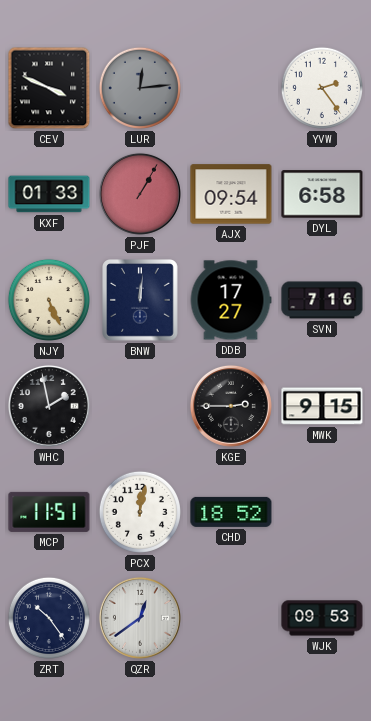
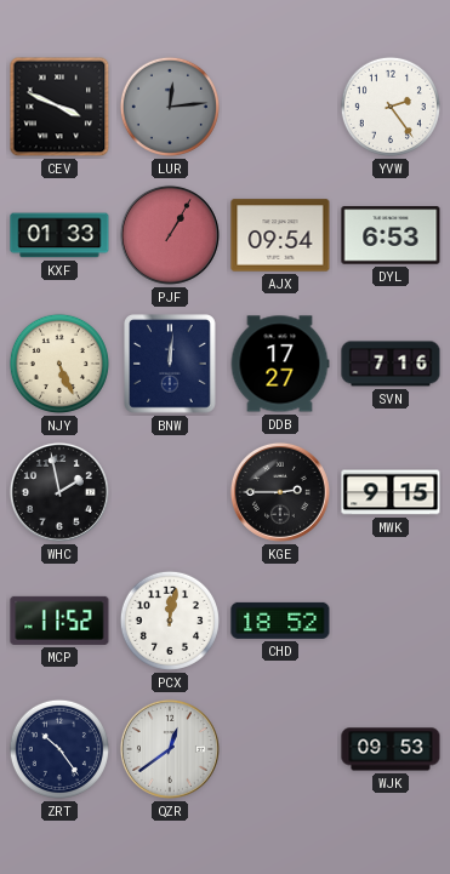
DYL: 6:58 -> 6:53 (391, 235)
MCP: 11:51 -> 11:52 (59, 621)
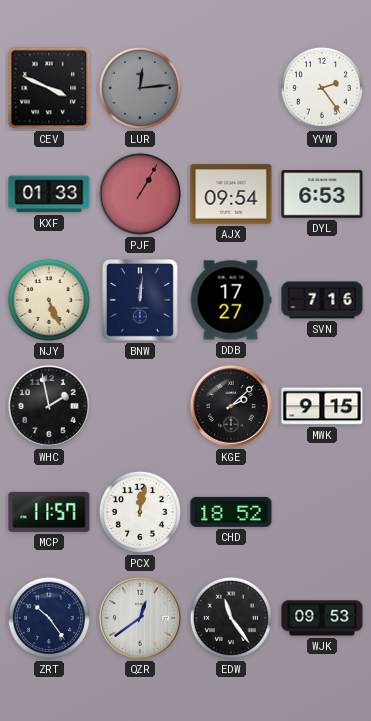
KGE: 2:45 -> 2:08 (231, 406)
MCP: 11:52 -> 11:57 (49, 512)
EDW: none -> 11:24 (231, 618)
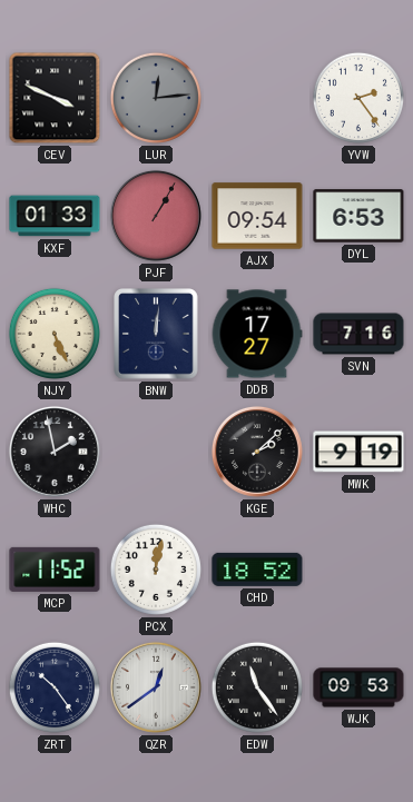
MWK: 9:15 -> 9:19 (358, 452)
MCP: 11:57 -> 11:52 (55, 570)
